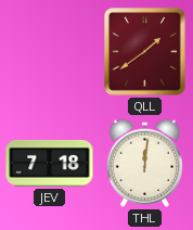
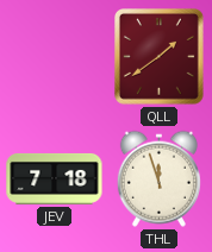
THL: 12:01 -> 11:57 (158, 178)
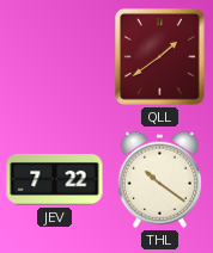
JEV: 7:18 -> 7:22 (55, 179)
THL: 11:57 -> 10:21 (159, 179)
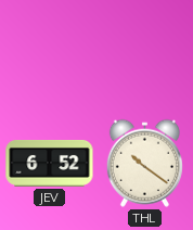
QLL: 1:39 -> none (160, 57)
JEV: 7:22 -> 6:52 (50, 163)
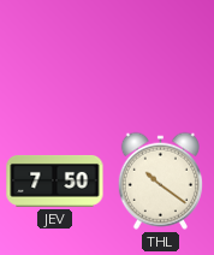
JEV: 6:52 -> 7:50 (55, 180)
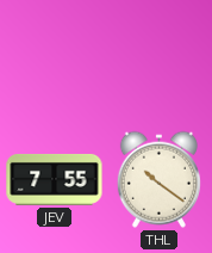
JEV: 7:50 -> 7:55 (55, 179)
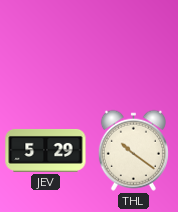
JEV: 7:55 -> 5:29 (46, 150)
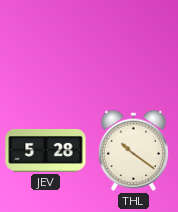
JEV: 5:29 -> 5:28 (46, 150)
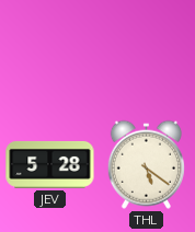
THL: 10:21 -> 5:21 (146, 164)
